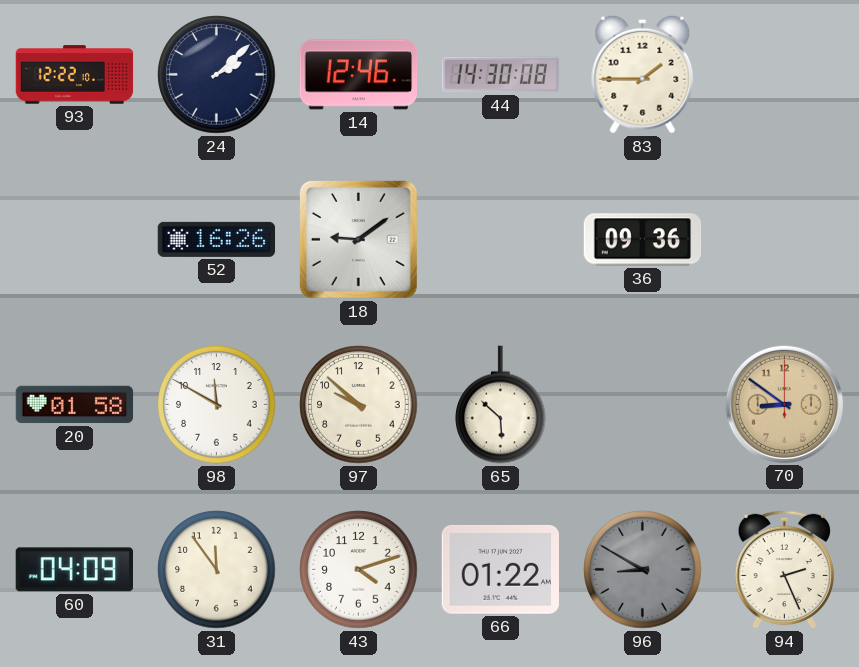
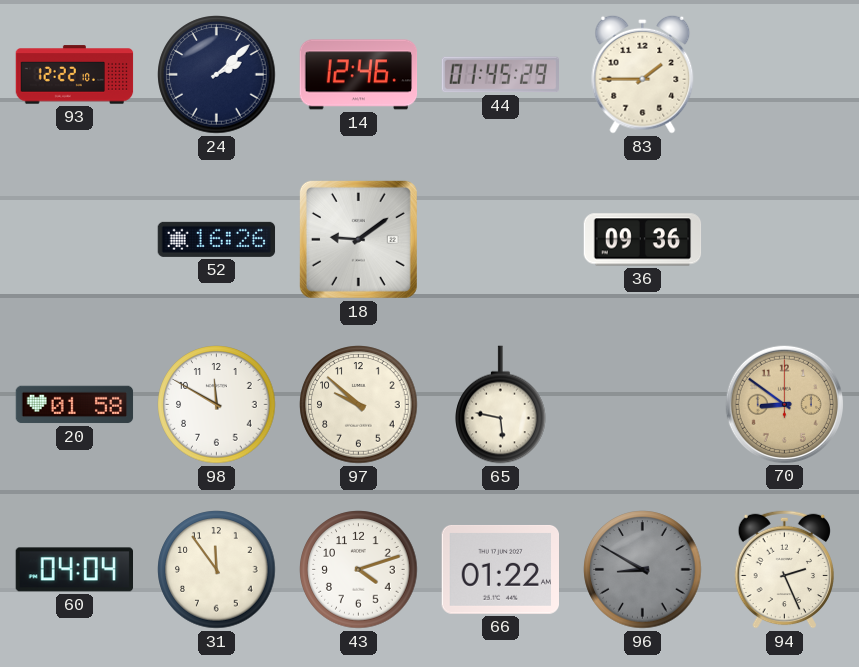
44: 14:30 -> 01:45 (501, 75)
65: 5:52 -> 5:47 (501, 405)
60: 04:09 -> 04:04 (74, 570)
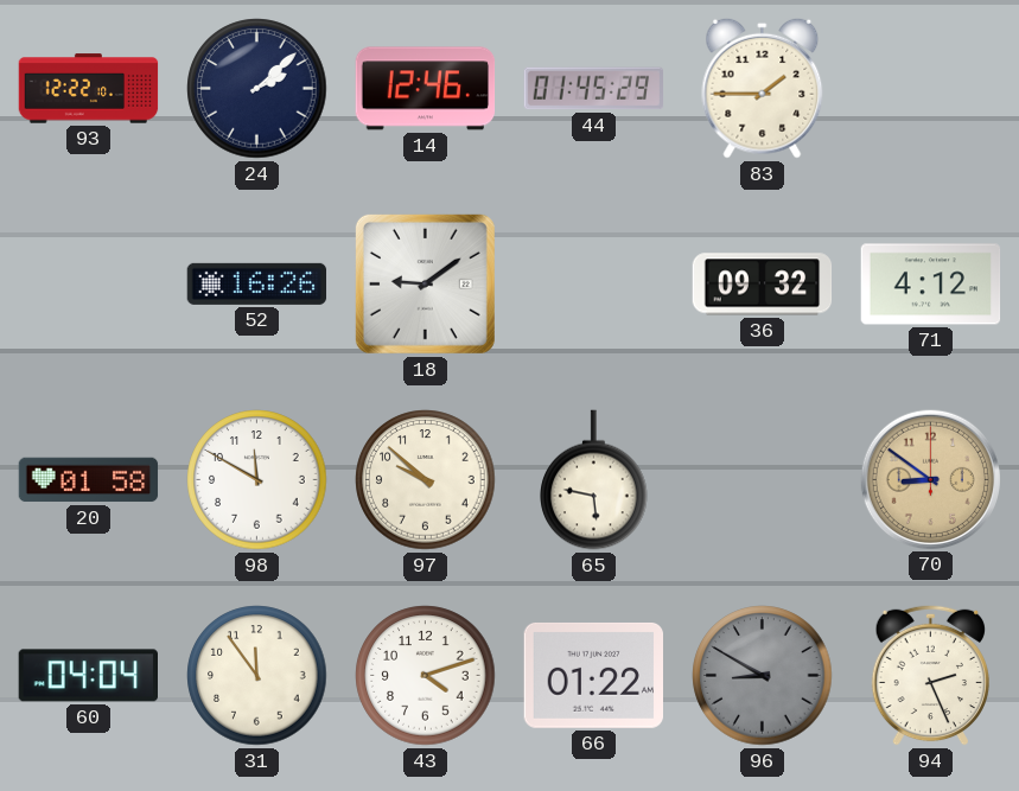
36: 09:36 -> 09:32 (763, 285)
71: none -> 4:12 (931, 285)
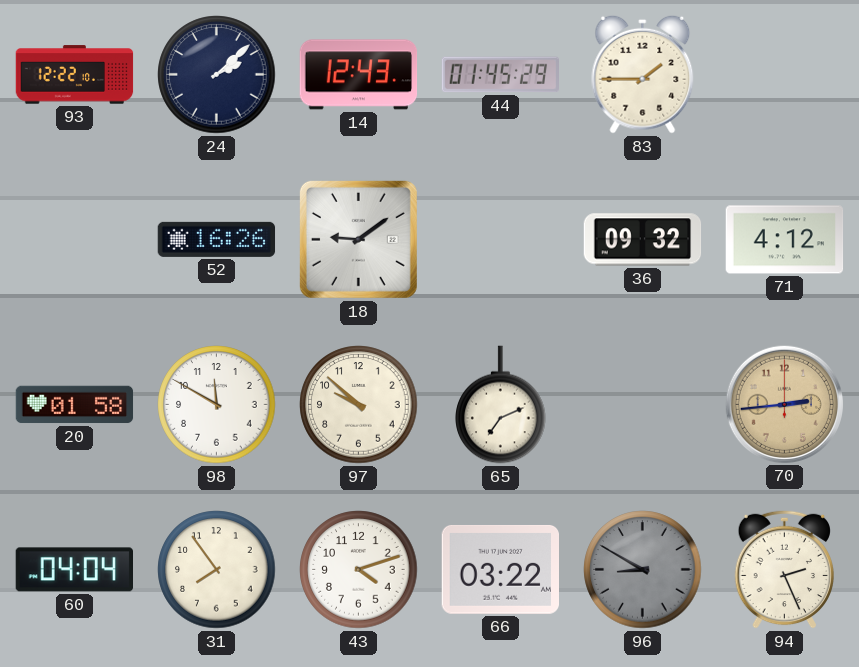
14: 12:46 -> 12:43 (359, 75)
65: 5:47 -> 7:11 (501, 405)
70: 8:51 -> 2:44 (784, 404)
31: 11:54 -> 7:54 (217, 570)
66: 01:22 -> 03:22 (500, 569)
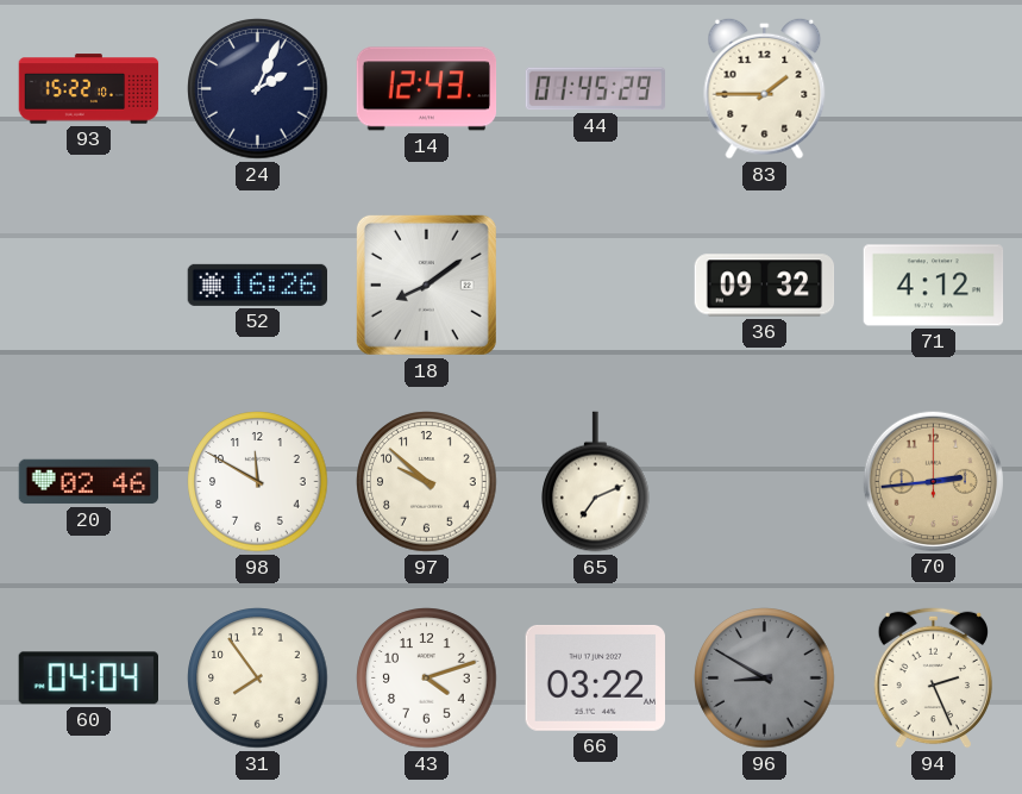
93: 12:22 -> 15:22 (89, 89)
24: 2:08 -> 2:04 (258, 89)
18: 9:09 -> 8:09 (426, 285)
20: 01:58 -> 02:46 (89, 482)
